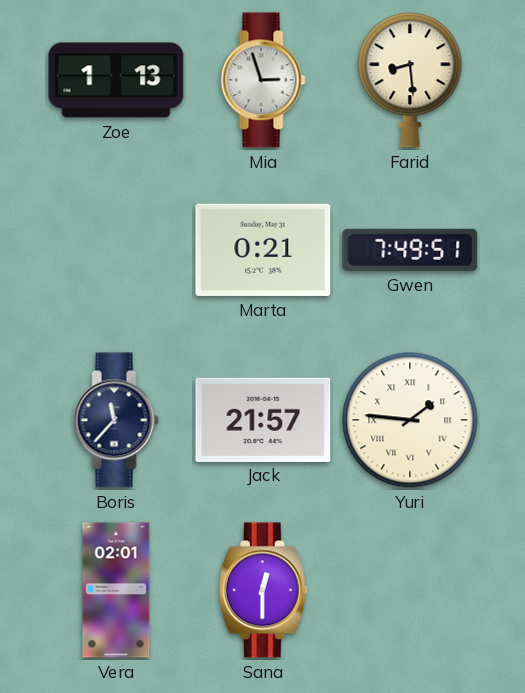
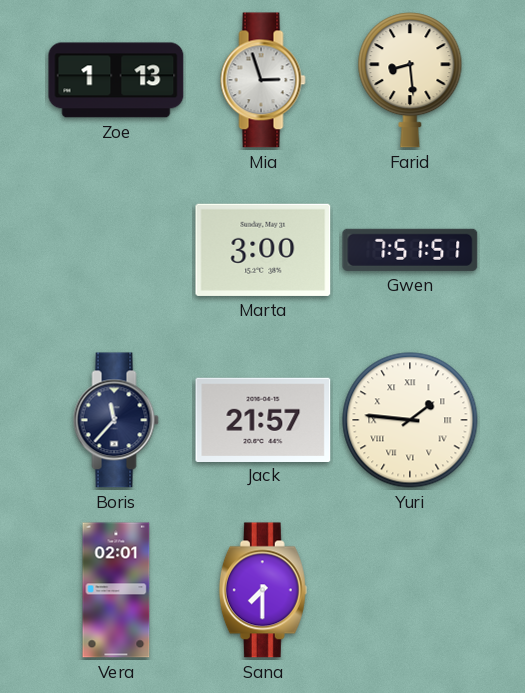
Marta: 0:21 -> 3:00 (263, 250)
Gwen: 7:49 -> 7:51 (410, 250)
Sana: 12:30 -> 7:30 (263, 590)
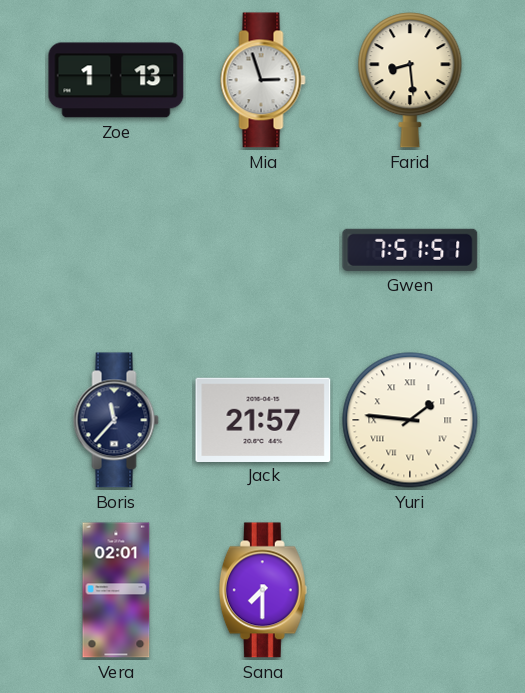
Marta: 3:00 -> none (263, 250)
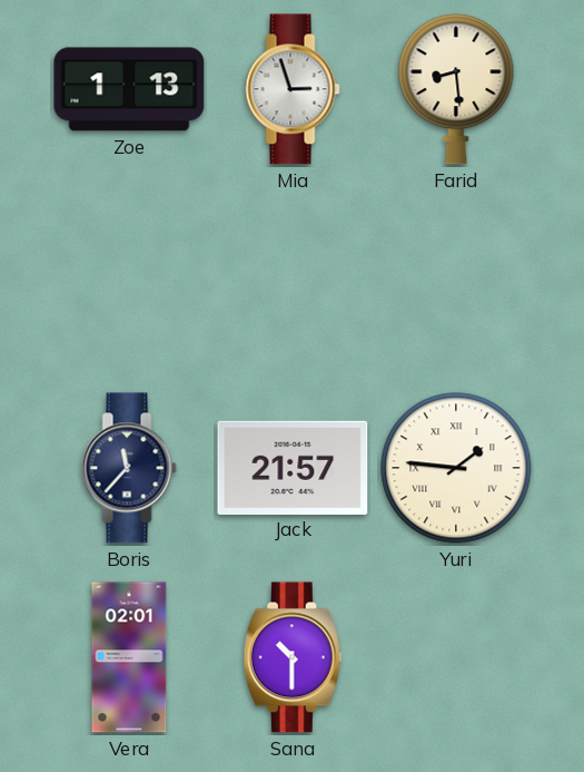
Gwen: 7:51 -> none (410, 250)
Sana: 7:30 -> 10:30 (293, 657)
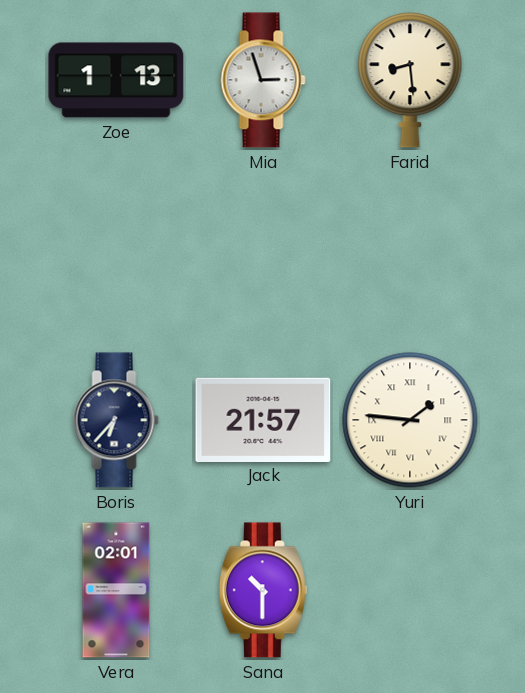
Boris: 11:37 -> 6:37 (116, 420)
